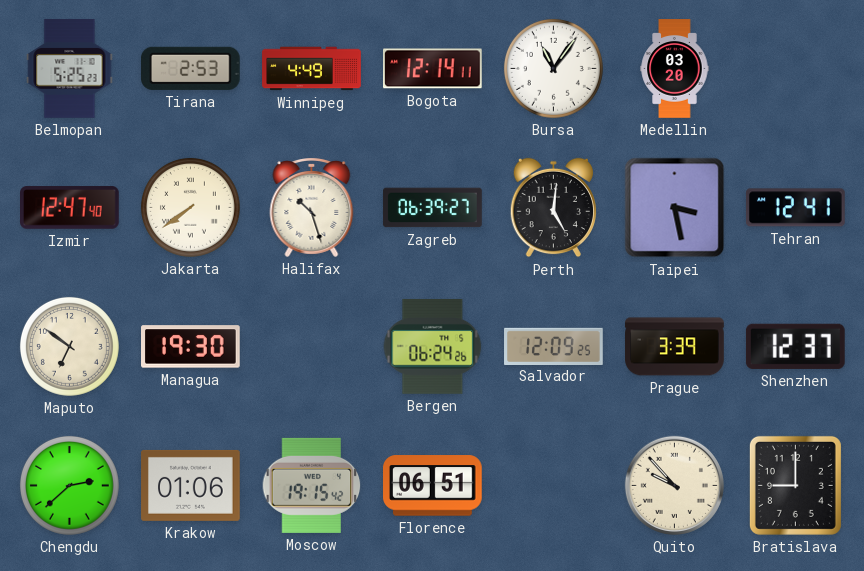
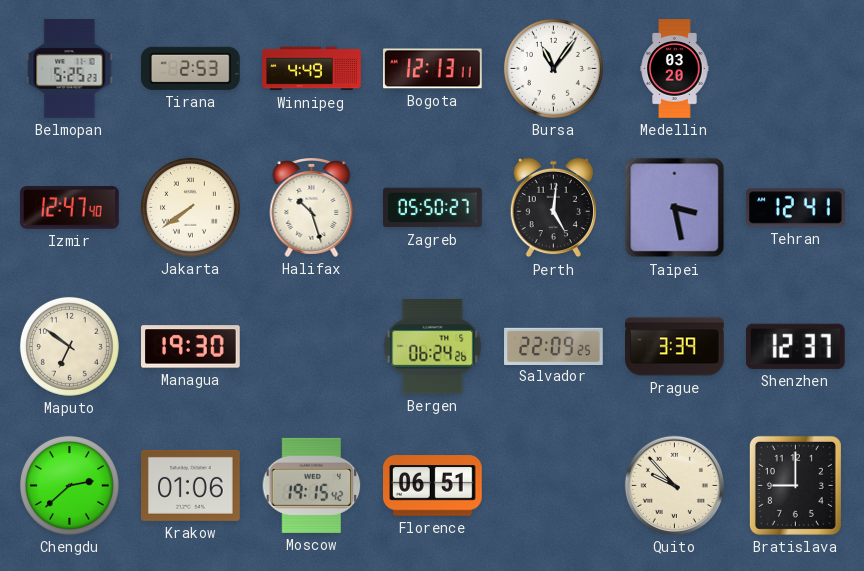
Bogota: 12:14 -> 12:13 (433, 69)
Zagreb: 06:39 -> 05:50 (433, 208)
Salvador: 12:09 -> 22:09 (554, 346)
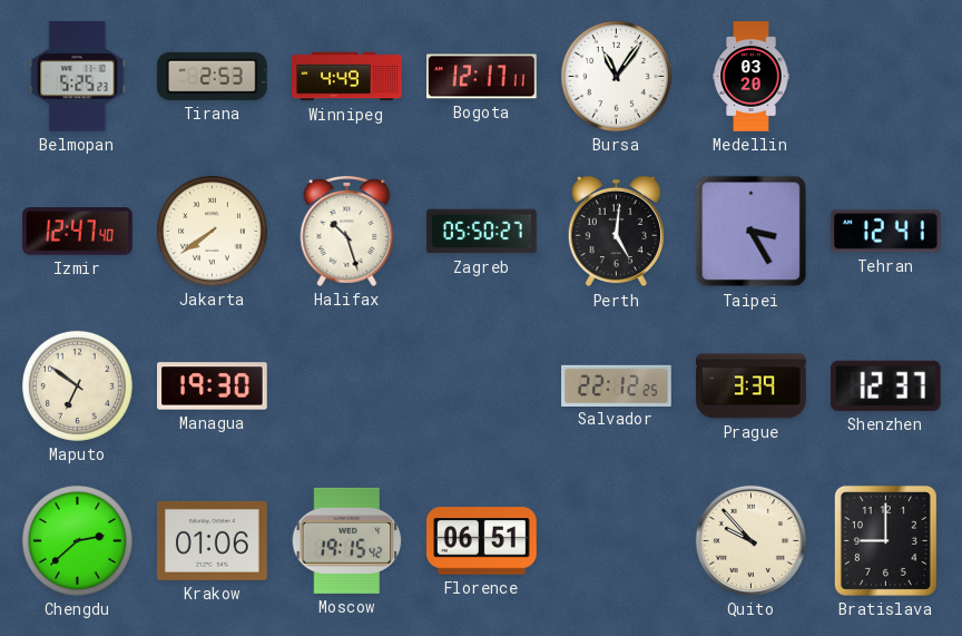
Bogota: 12:13 -> 12:17 (482, 77)
Taipei: 3:28 -> 3:25 (752, 232)
Bergen: 06:24 -> none (433, 346)
Salvador: 22:09 -> 22:12 (617, 385)
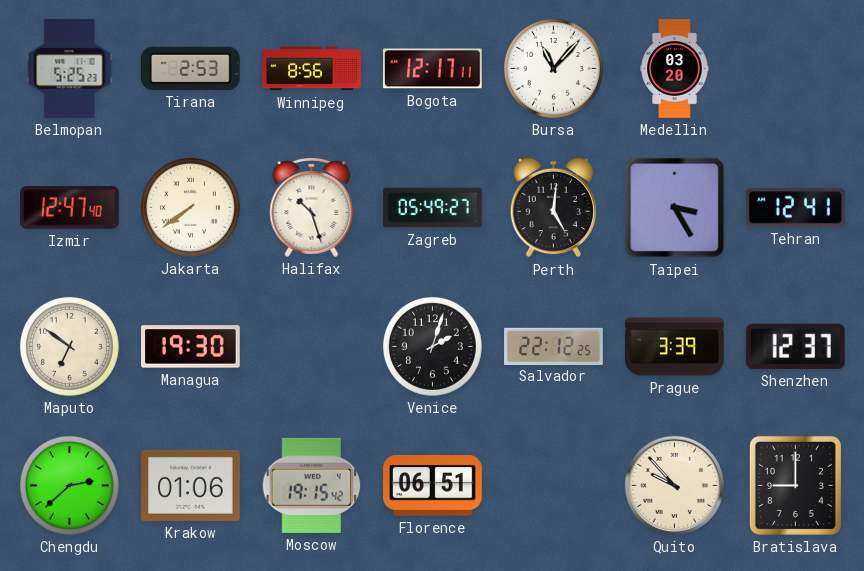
Winnipeg: 4:49 -> 8:56 (312, 69)
Bursa: 11:06 -> 11:07 (553, 68)
Zagreb: 05:50 -> 05:49 (433, 208)
Venice: none -> 2:03 (432, 346)
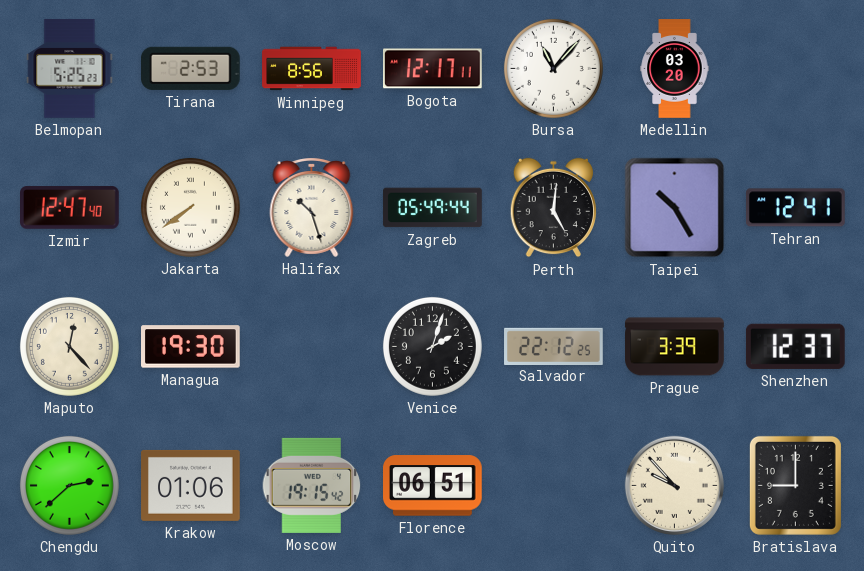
Zagreb: 05:49:27 -> 05:49:44 (433, 208)
Taipei: 3:25 -> 10:25 (675, 208)
Maputo: 6:51 -> 12:23 (69, 346)
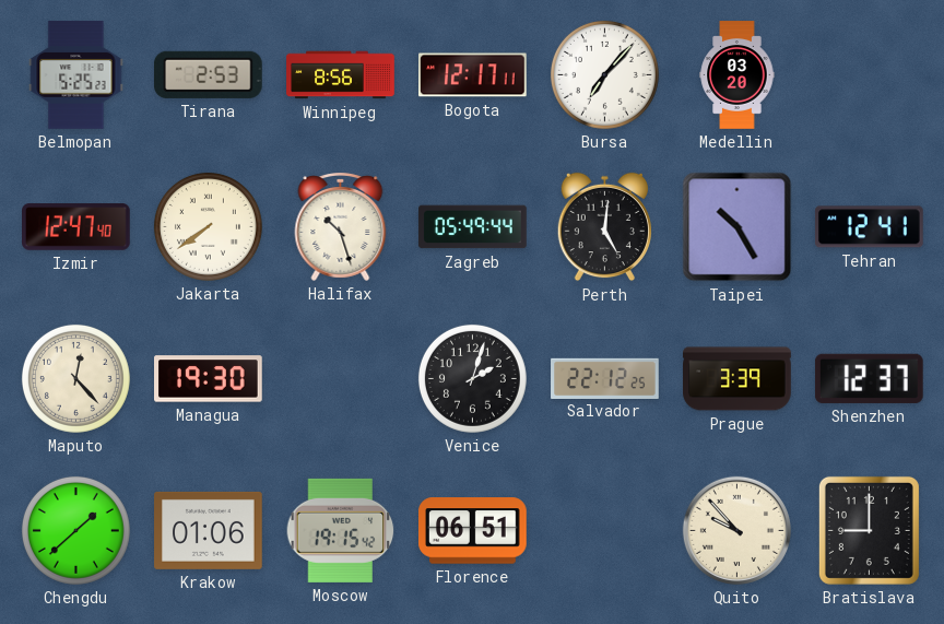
Bursa: 11:07 -> 7:07 (604, 74)
Chengdu: 2:38 -> 1:38 (75, 530)
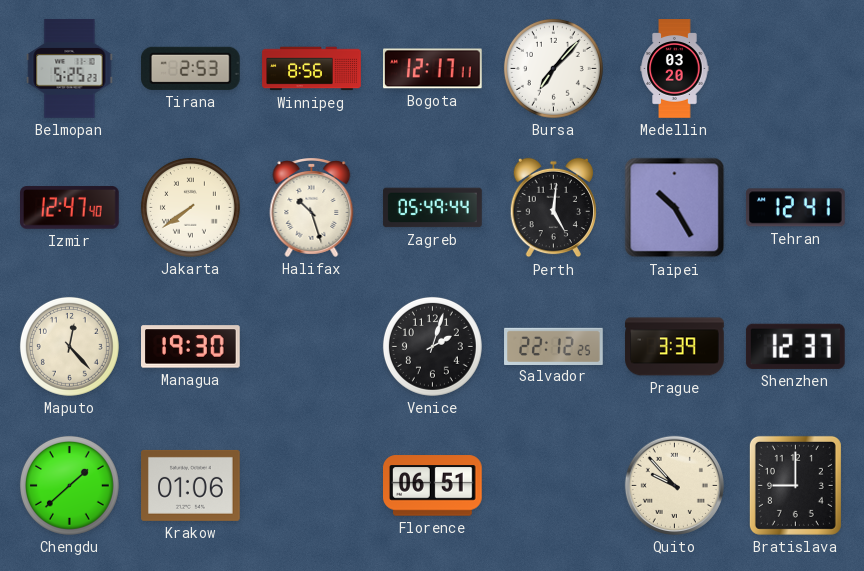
Moscow: 19:15 -> none (341, 530)
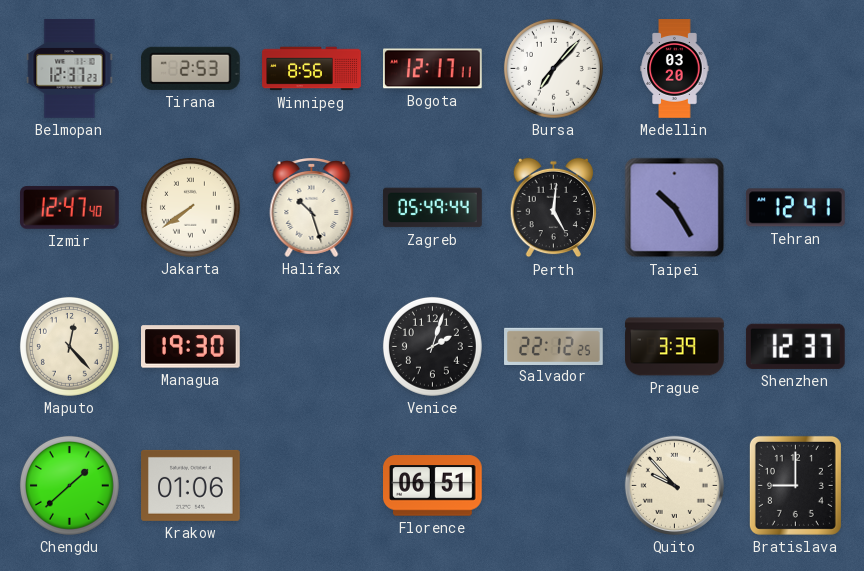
Belmopan: 5:25 -> 12:37 (70, 69)
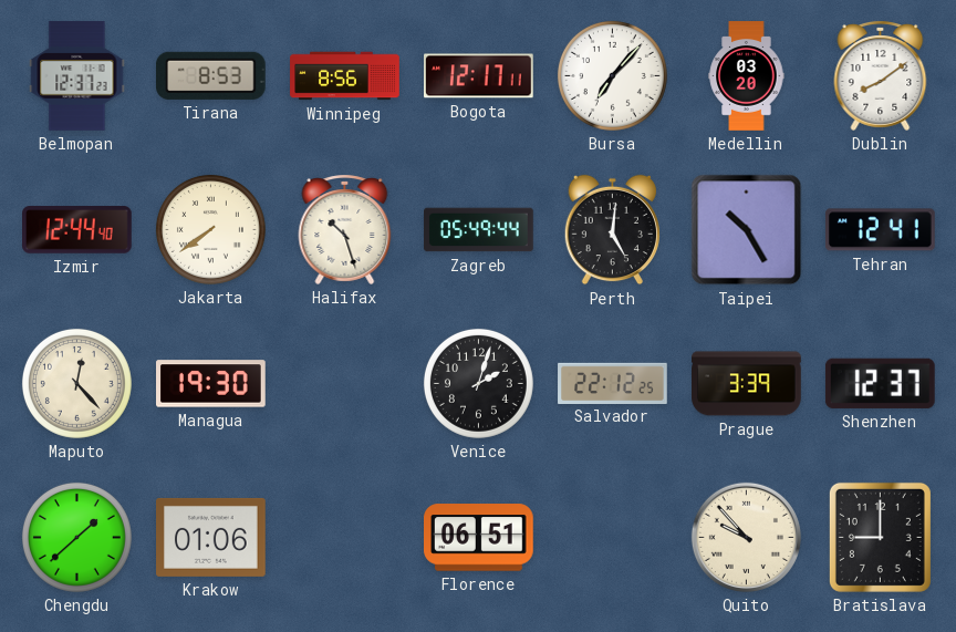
Tirana: 2:53 -> 8:53 (210, 75)
Dublin: none -> 8:09 (881, 76)
Izmir: 12:47 -> 12:44 (77, 230)
